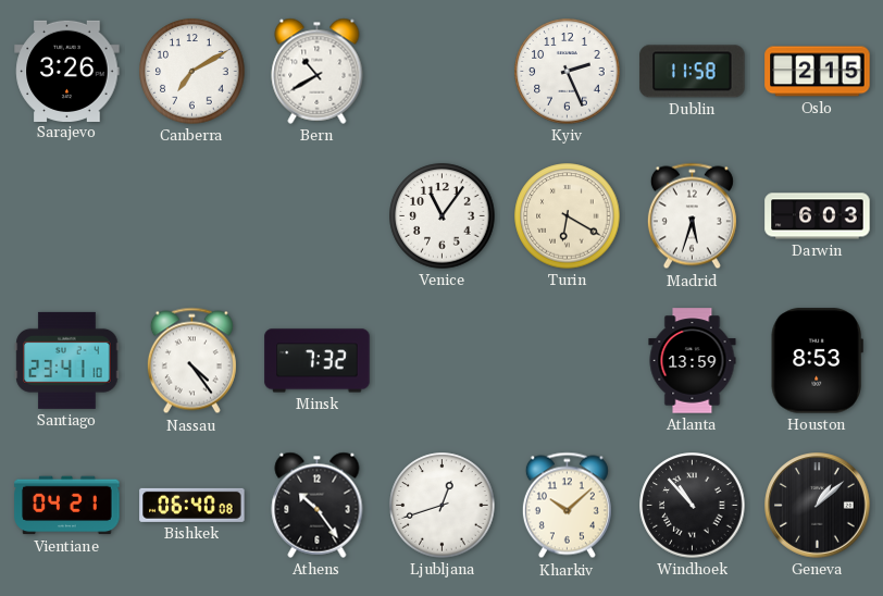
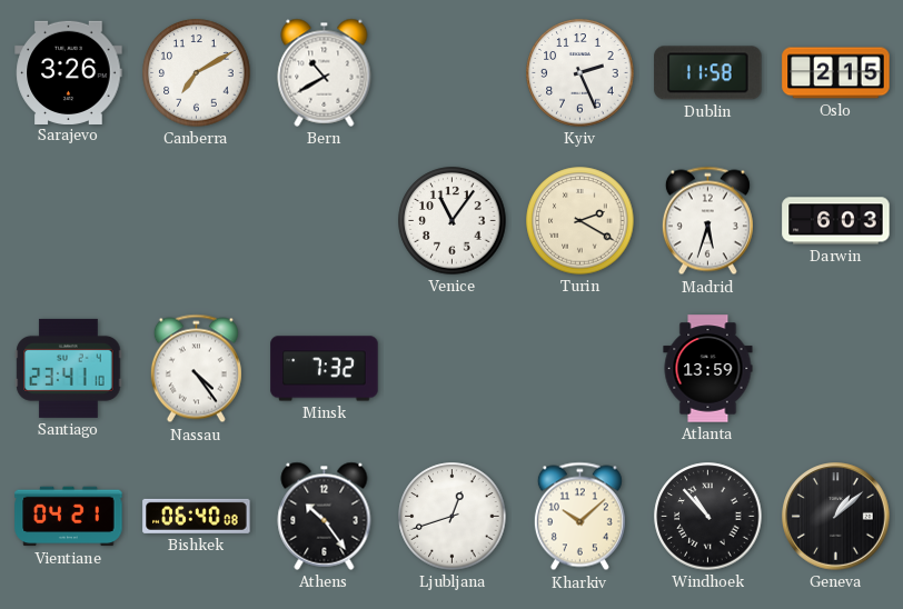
Turin: 6:20 -> 2:20 (580, 221)
Houston: 8:53 -> none (817, 361)
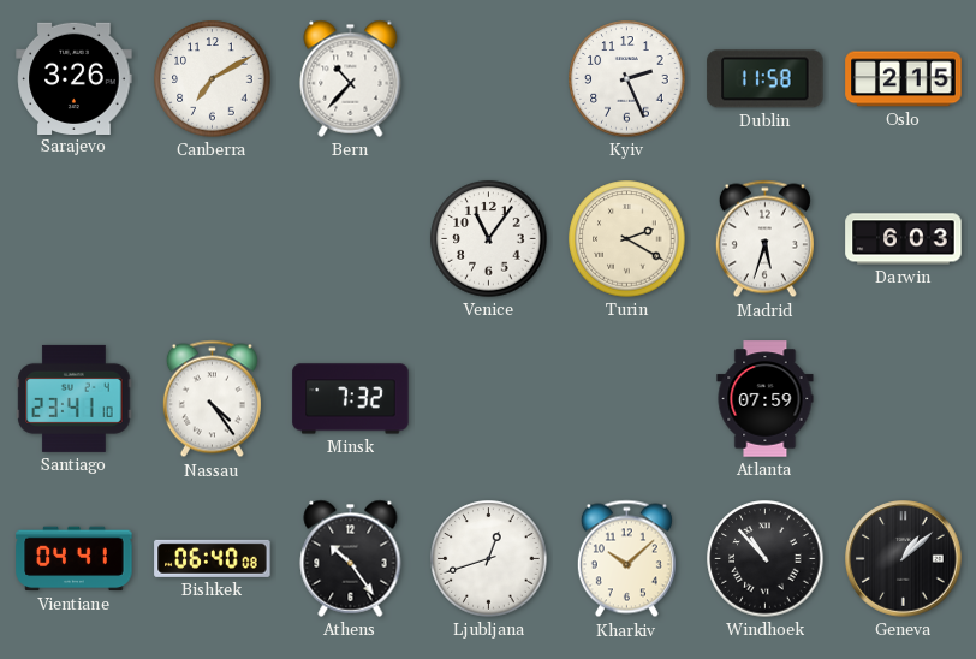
Bern: 10:40 -> 10:37 (351, 78)
Atlanta: 13:59 -> 07:59 (766, 399)
Vientiane: 04:21 -> 04:41 (75, 559)
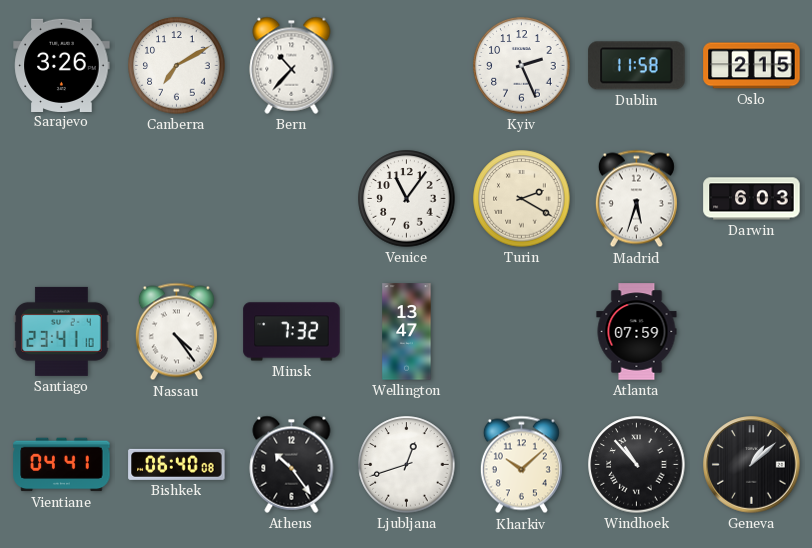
Wellington: none -> 13:47 (407, 332)
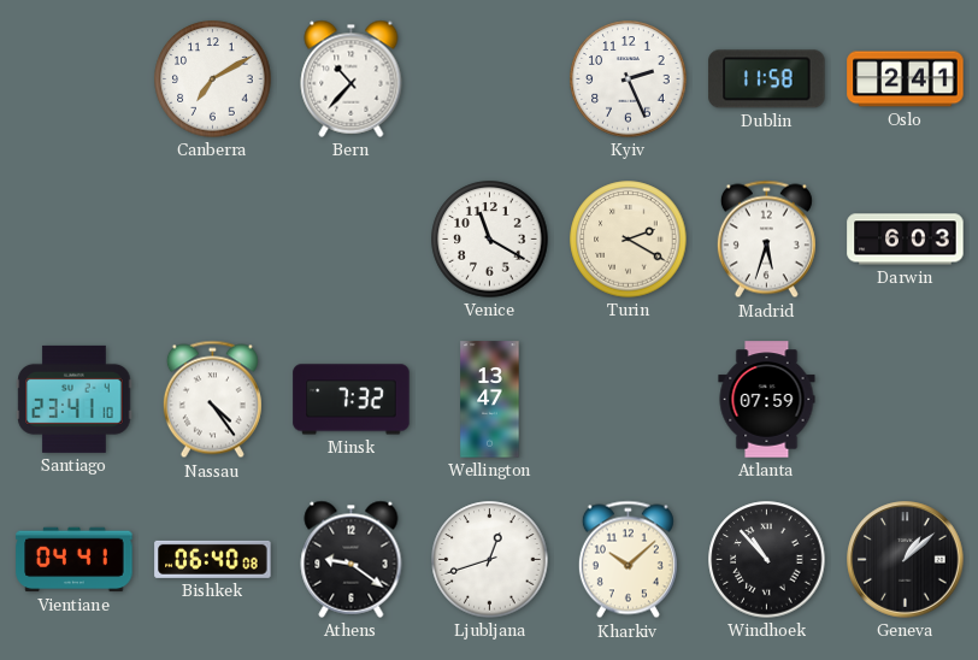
Sarajevo: 3:26 -> none (62, 65)
Oslo: 2:15 -> 2:41 (906, 79)
Venice: 11:06 -> 11:20 (490, 240)
Athens: 10:24 -> 9:21 (352, 559)
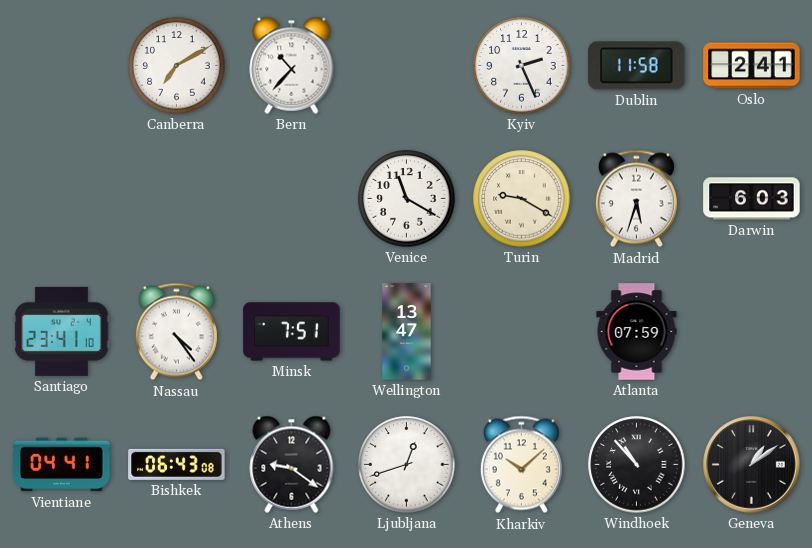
Turin: 2:20 -> 9:20 (522, 199)
Minsk: 7:32 -> 7:51 (292, 332)
Bishkek: 06:40 -> 06:43 (177, 464)
Geneva: 1:08 -> 1:09 (752, 465)
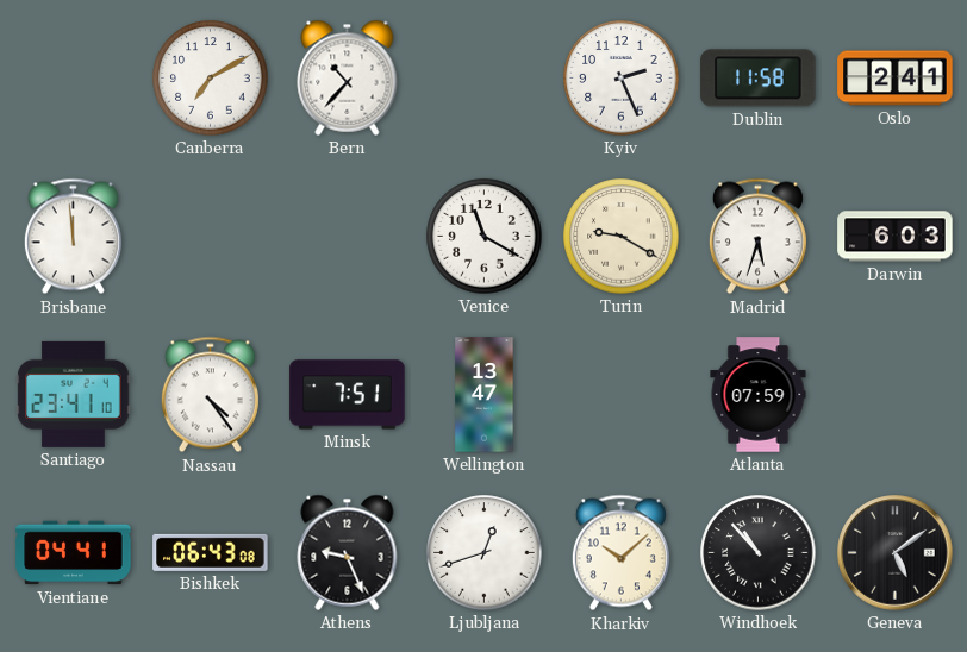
Brisbane: none -> 11:59 (73, 237)
Athens: 9:21 -> 9:26 (348, 552)
Geneva: 1:09 -> 5:09 (896, 553)
